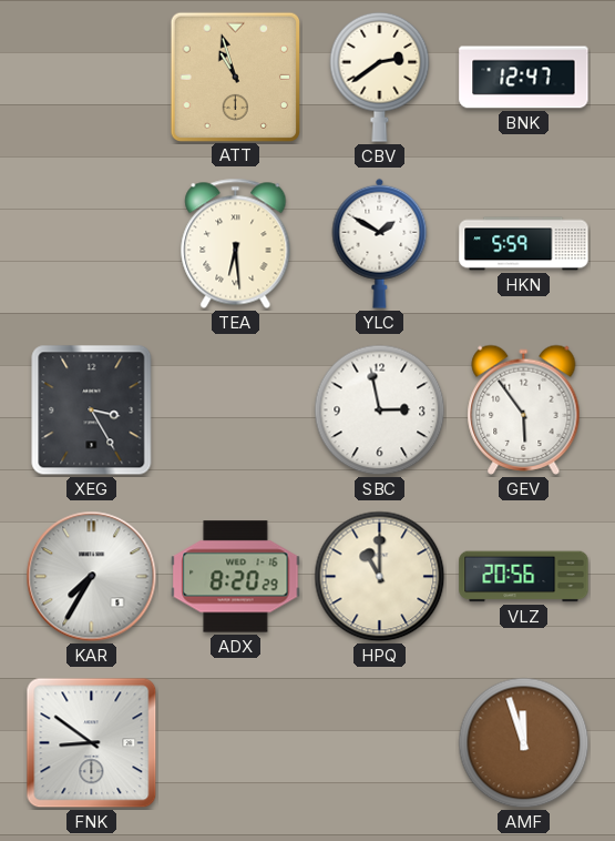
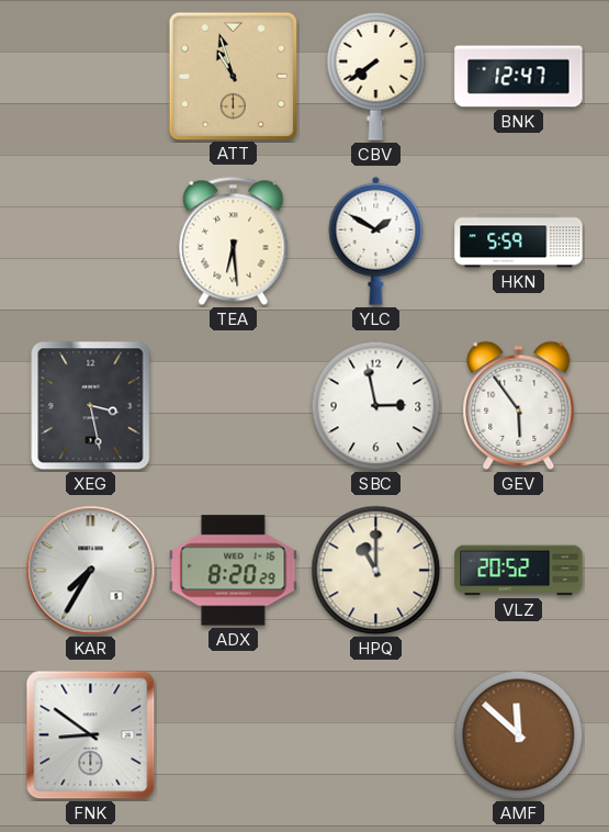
CBV: 2:39 -> 7:39 (376, 76)
XEG: 3:25 -> 3:28 (91, 406)
VLZ: 20:56 -> 20:52 (519, 571)
AMF: 11:57 -> 11:52 (519, 735)
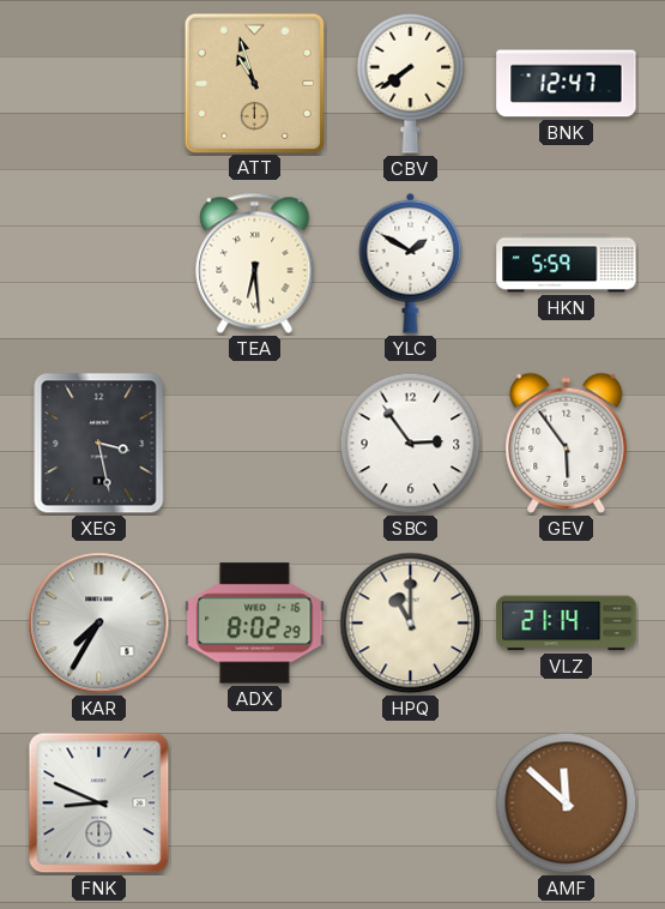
SBC: 2:58 -> 2:54 (411, 444)
ADX: 8:20 -> 8:02 (255, 624)
VLZ: 20:52 -> 21:14 (567, 624)
FNK: 8:51 -> 8:49 (99, 803)
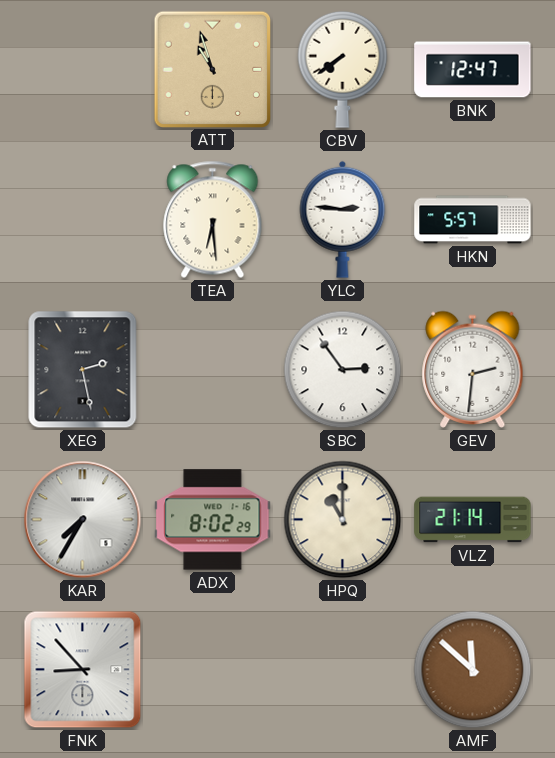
YLC: 1:50 -> 2:46 (343, 219)
HKN: 5:59 -> 5:57 (473, 220)
XEG: 3:28 -> 2:28 (83, 370)
GEV: 5:54 -> 2:31 (473, 369)
FNK: 8:49 -> 8:53 (83, 670)
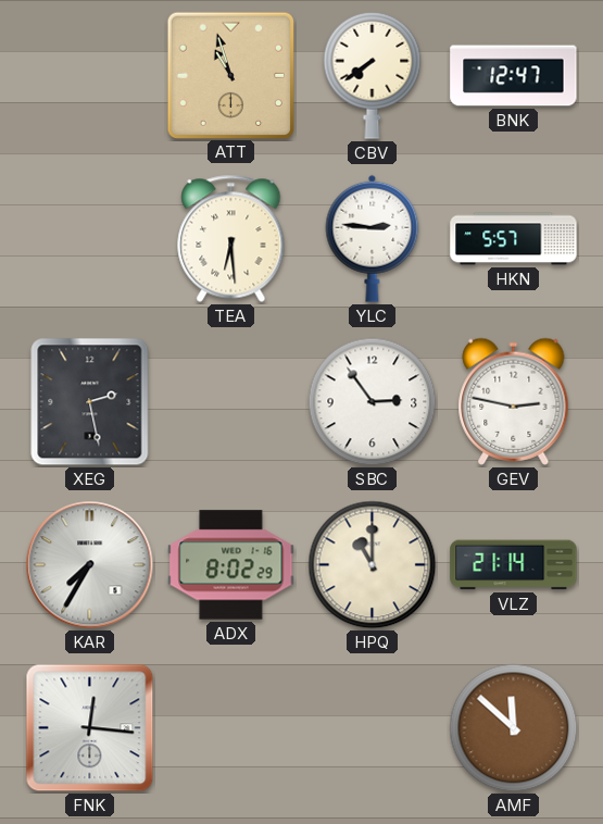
GEV: 2:31 -> 2:47 (514, 401)
FNK: 8:53 -> 12:16 (90, 728)
